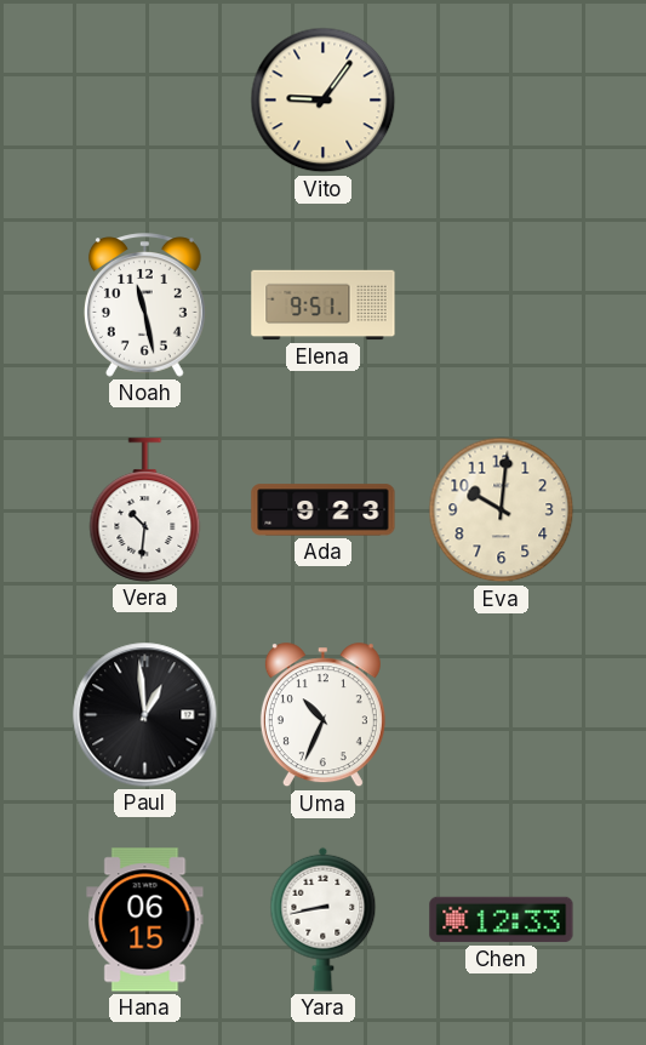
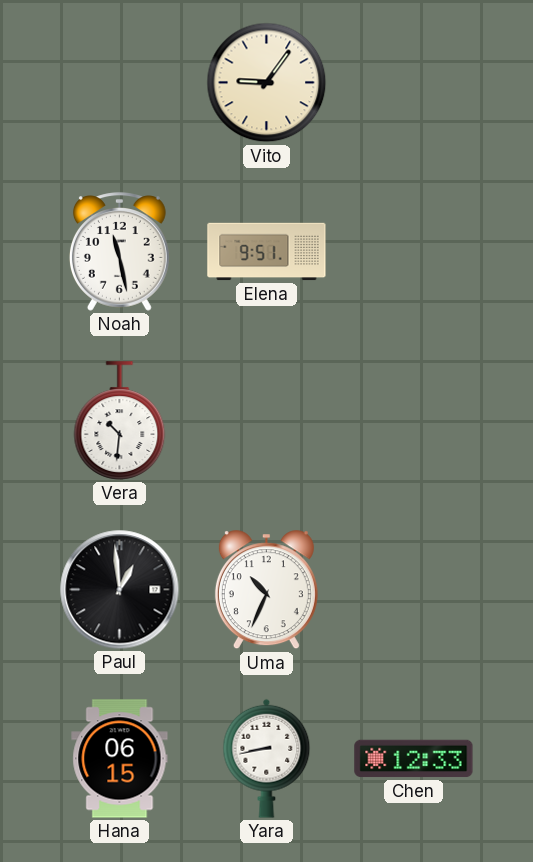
Ada: 9:23 -> none (324, 510)
Eva: 10:01 -> none (502, 510)
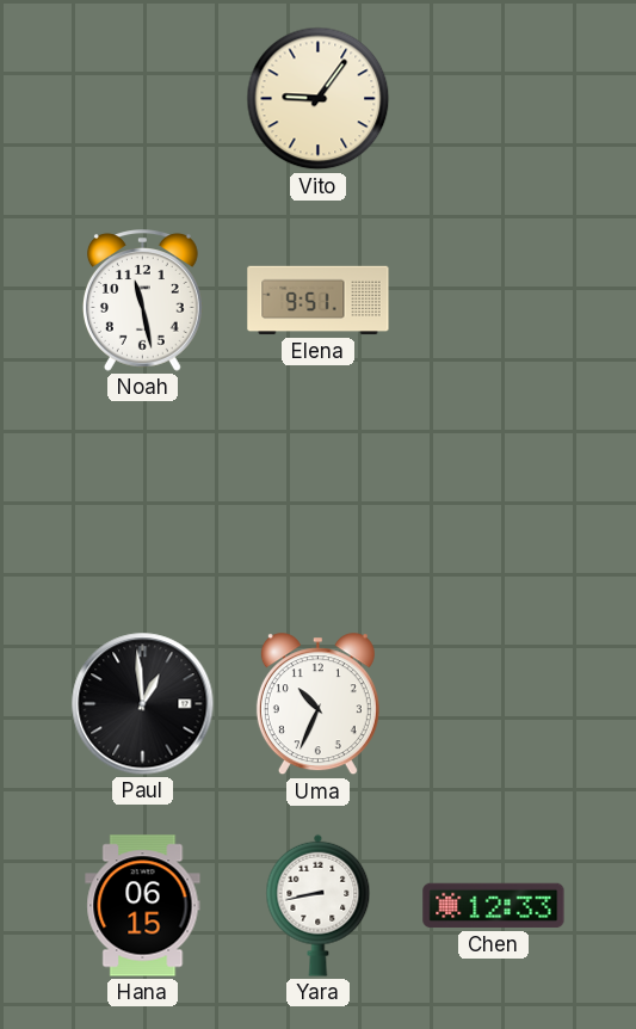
Vera: 10:31 -> none (120, 421)
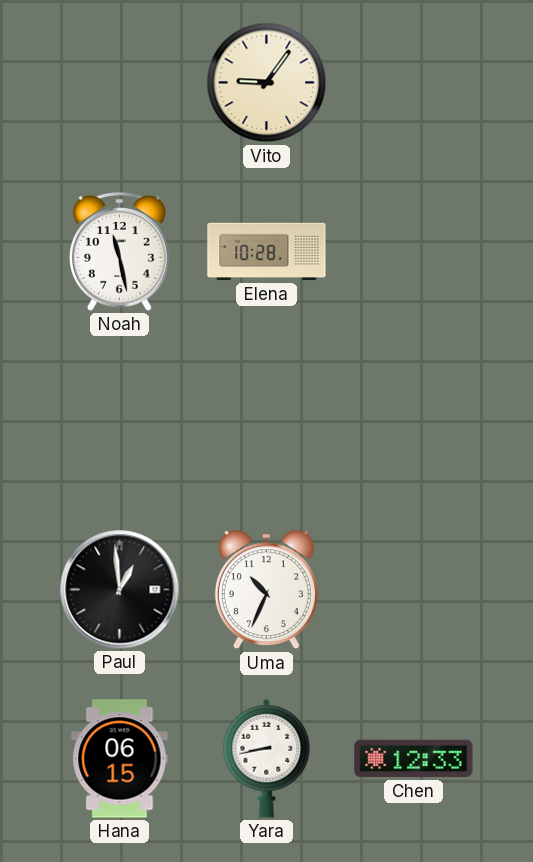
Elena: 9:51 -> 10:28 (267, 252)
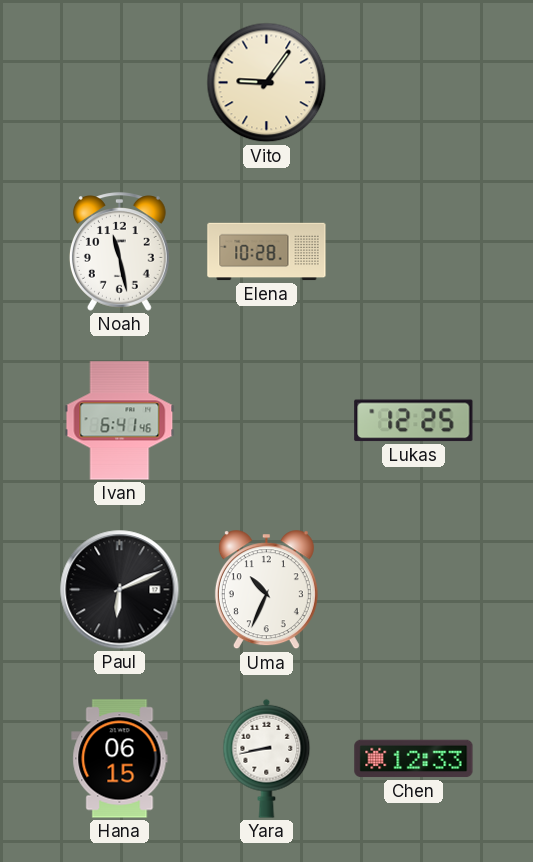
Ivan: none -> 6:41 (120, 421)
Lukas: none -> 12:25 (414, 421)
Paul: 12:59 -> 6:11 (120, 590)
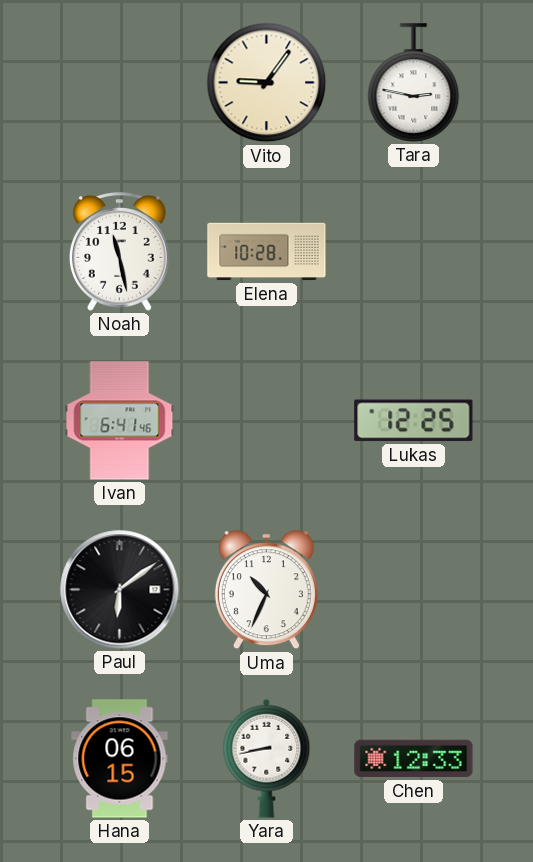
Tara: none -> 2:47 (414, 83)
Paul: 6:11 -> 6:09 (120, 590)
